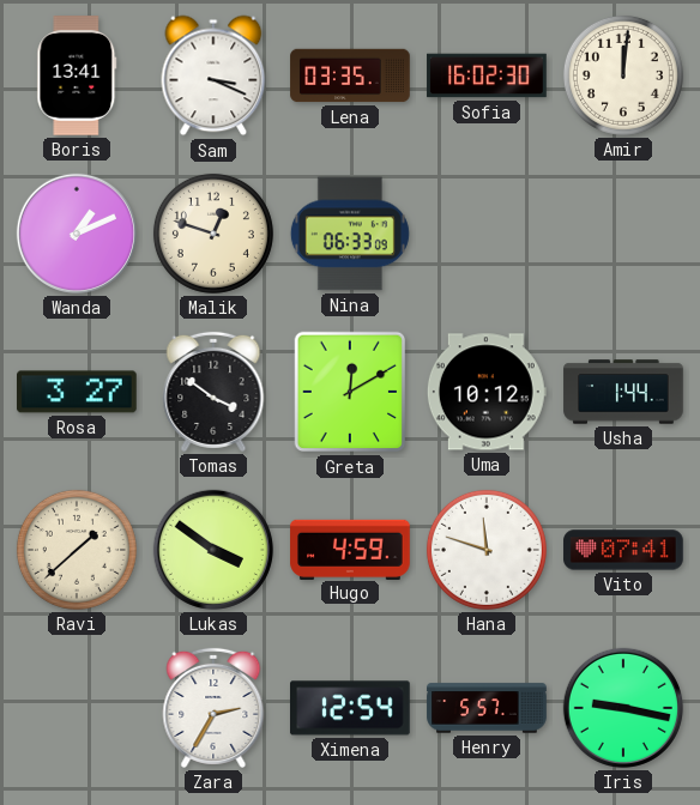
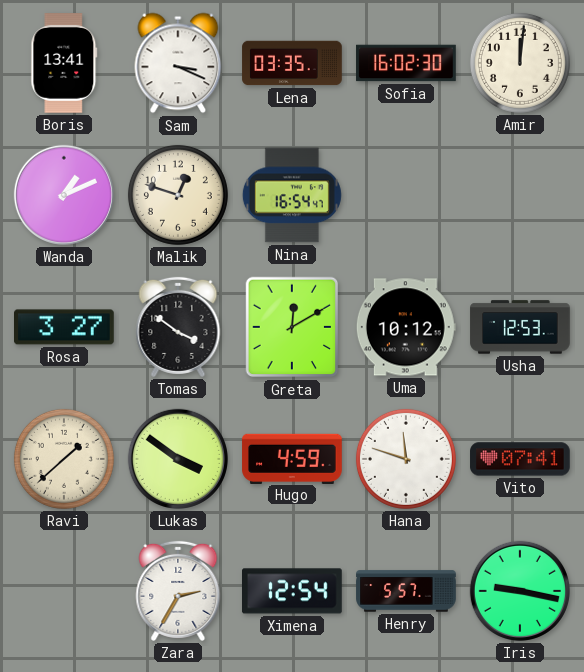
Nina: 06:33 -> 16:54 (292, 195)
Usha: 1:44 -> 12:53 (520, 327)
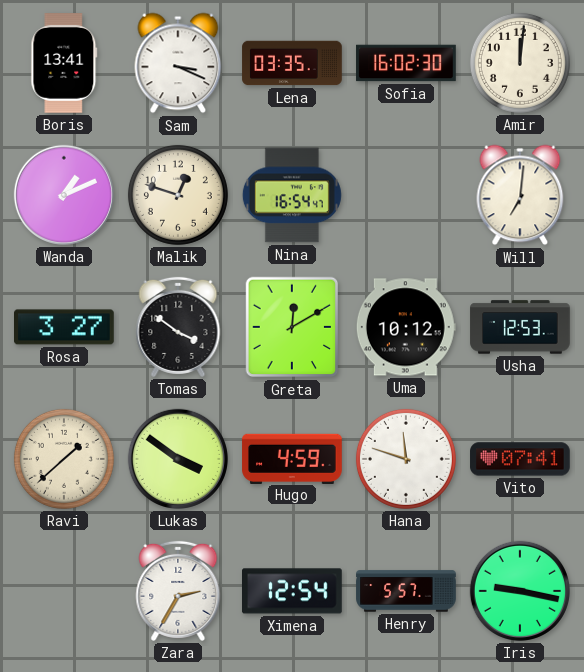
Will: none -> 7:01 (520, 195)
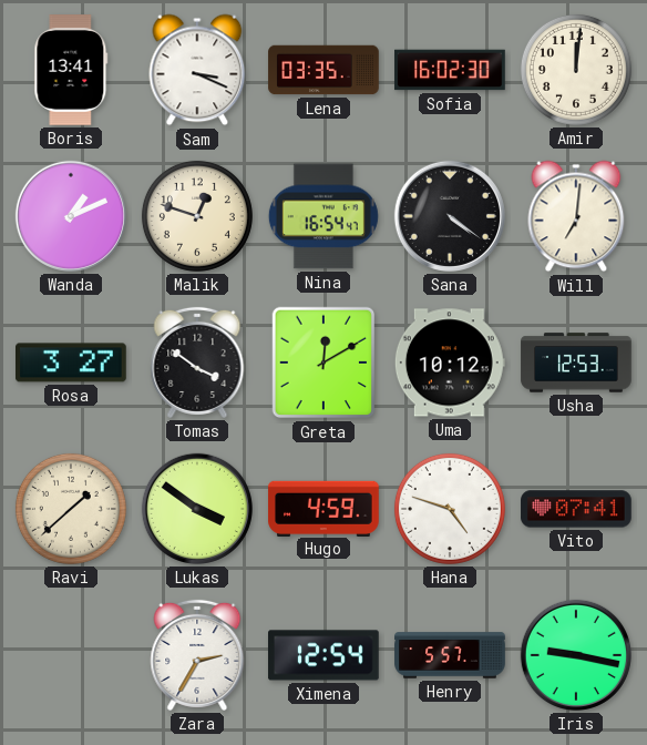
Sana: none -> 4:21 (450, 216)
Hana: 11:48 -> 4:48 (450, 509)
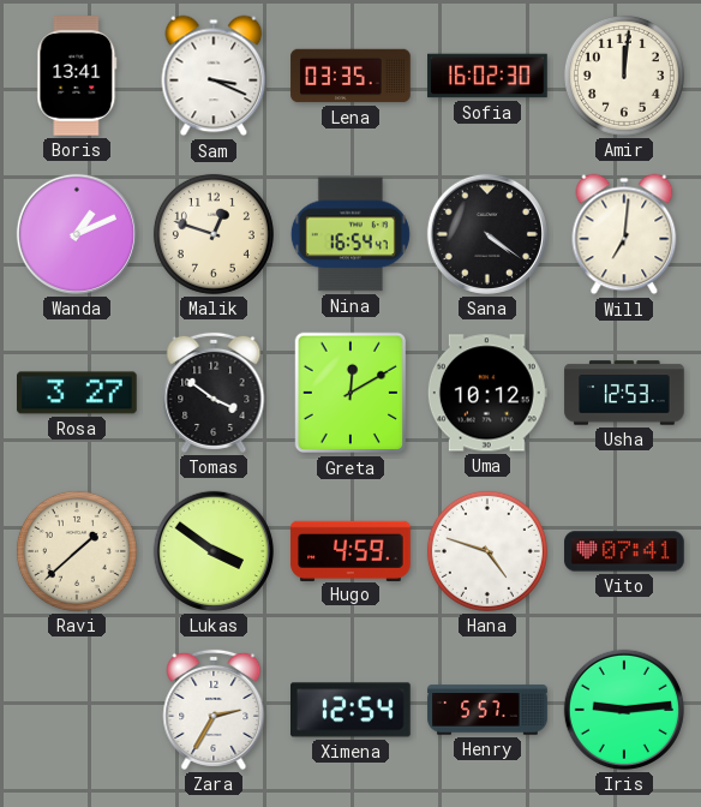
Iris: 9:17 -> 9:14 (624, 710)
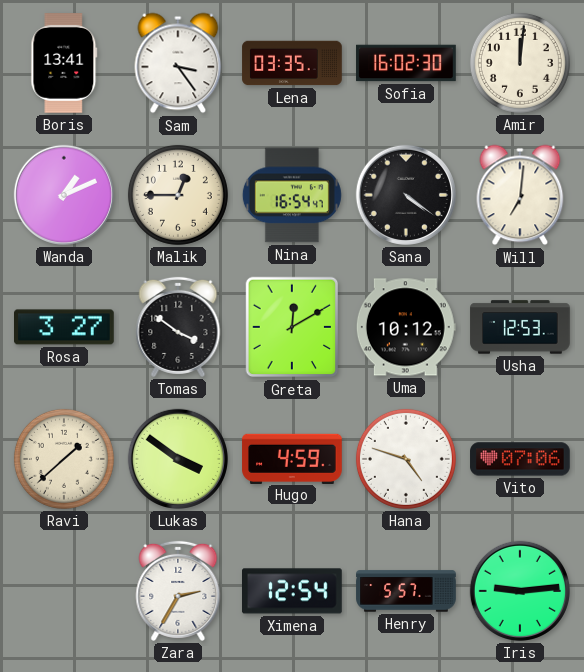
Sam: 3:19 -> 3:24 (178, 63)
Malik: 12:48 -> 12:45 (178, 195)
Vito: 07:41 -> 07:06 (520, 459)
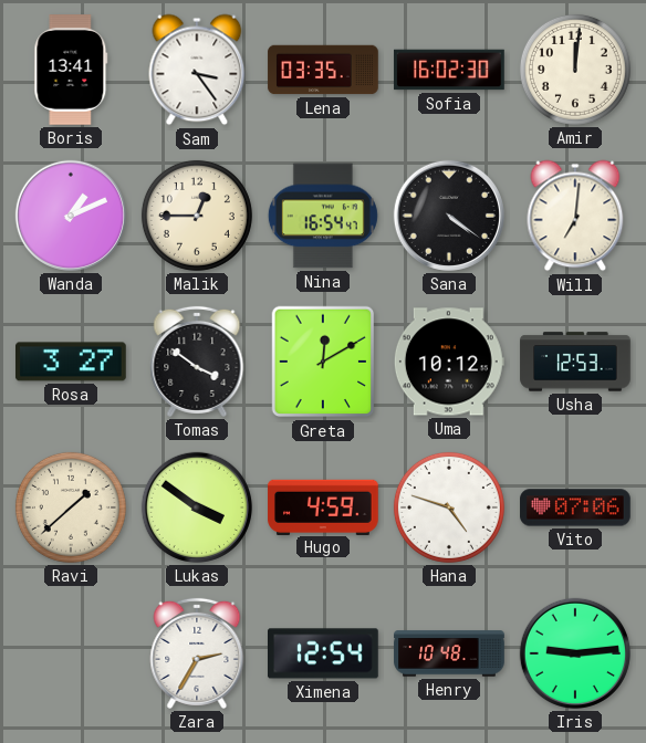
Henry: 5:57 -> 10:48 (449, 653)
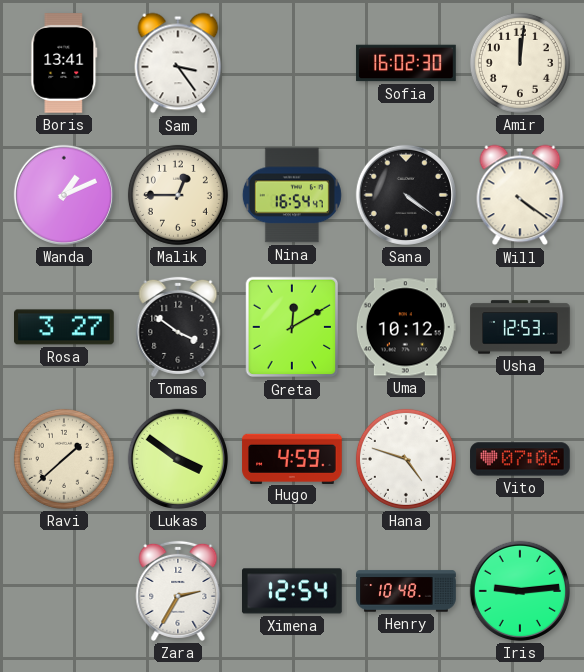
Lena: 03:35 -> none (323, 70)
Will: 7:01 -> 4:21 (520, 195)
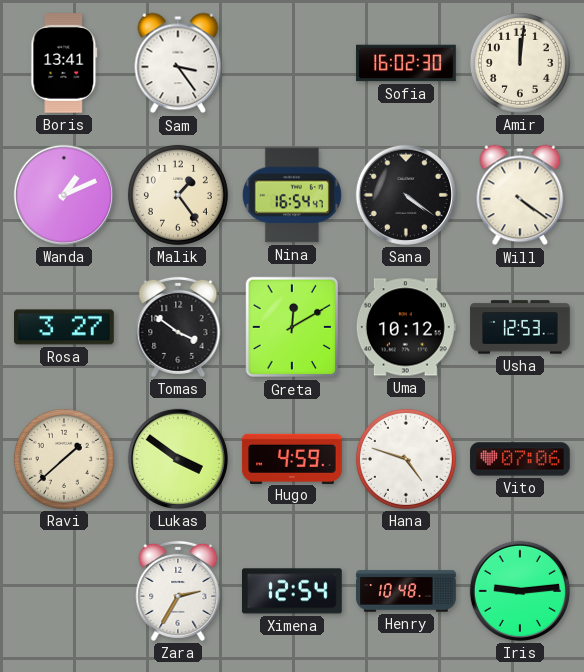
Malik: 12:45 -> 1:24 (178, 195)
